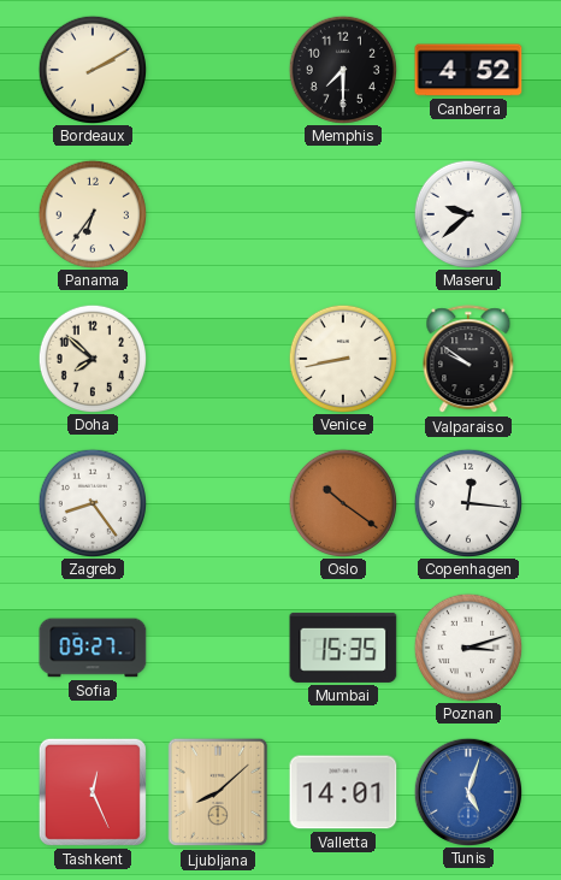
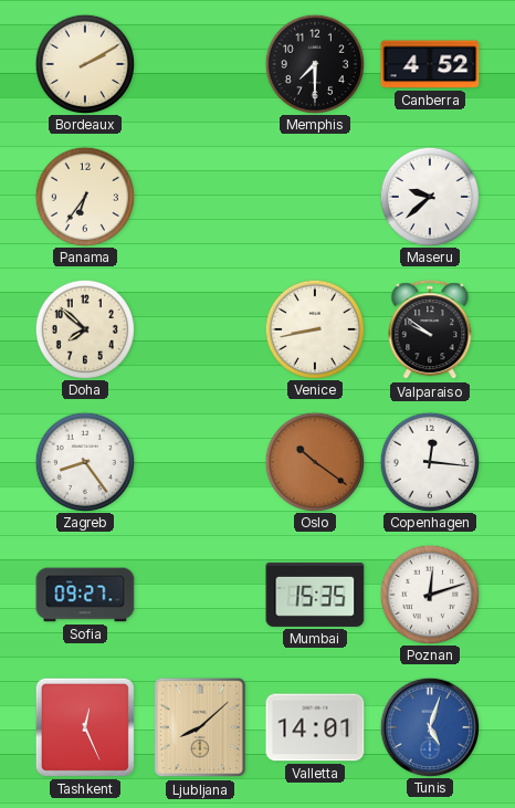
Poznan: 3:12 -> 12:12 (429, 594)
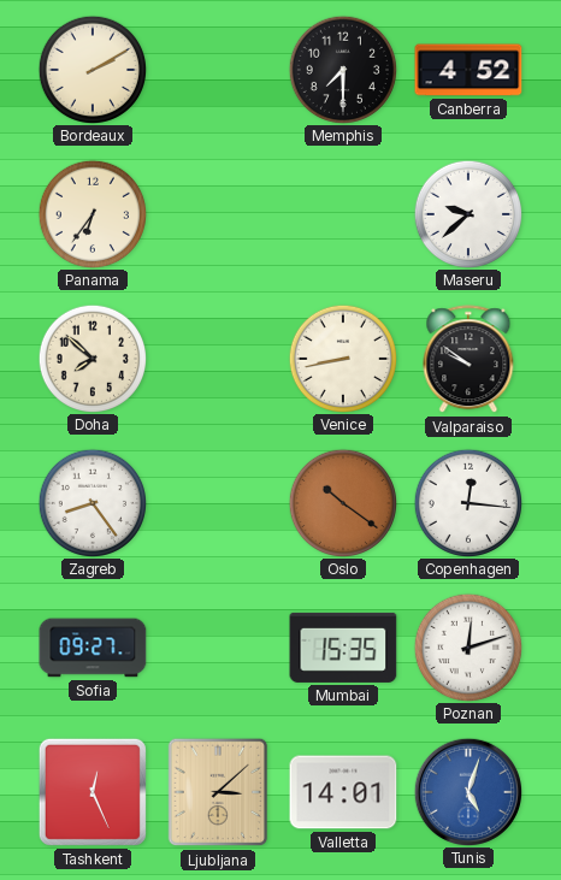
Ljubljana: 8:08 -> 3:08 (218, 792)
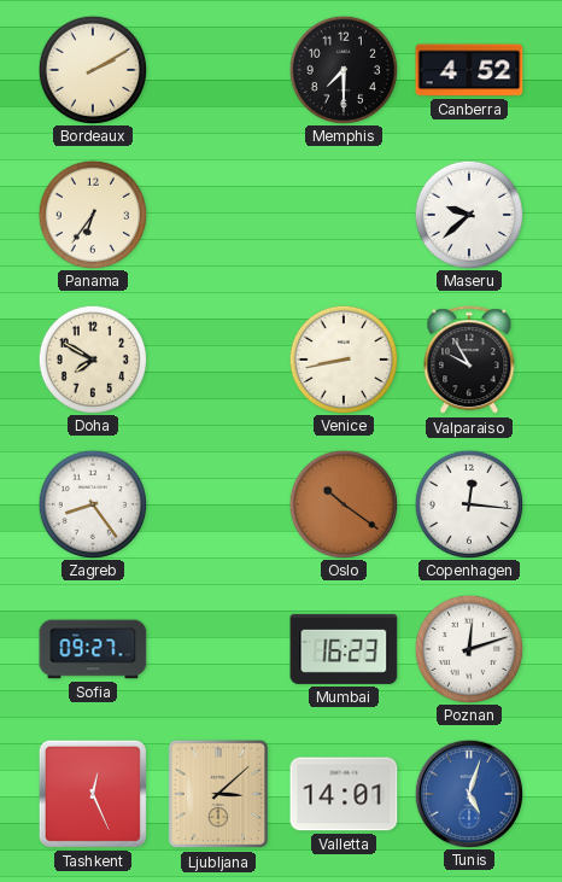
Doha: 7:52 -> 7:50 (92, 358)
Valparaiso: 9:51 -> 9:55 (469, 361)
Mumbai: 15:35 -> 16:23 (344, 649)
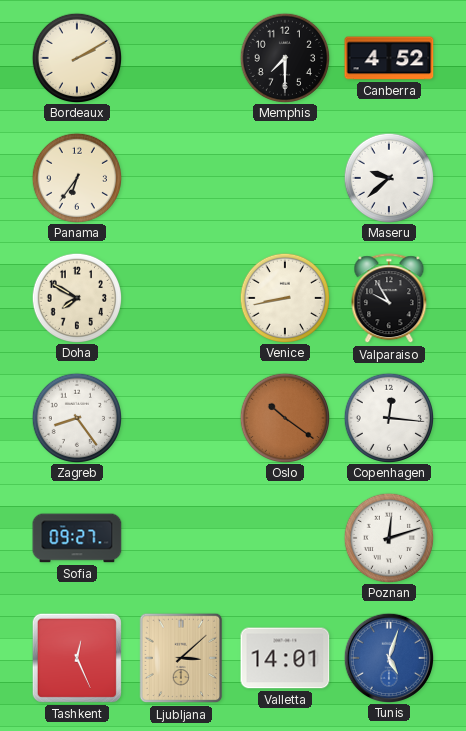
Mumbai: 16:23 -> none (344, 649)
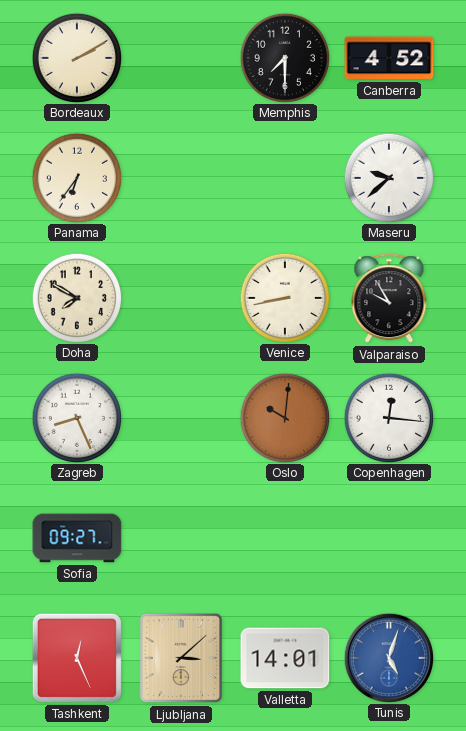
Zagreb: 8:24 -> 8:26 (76, 417)
Oslo: 10:21 -> 10:01 (284, 417)
Poznan: 12:12 -> none (388, 537)
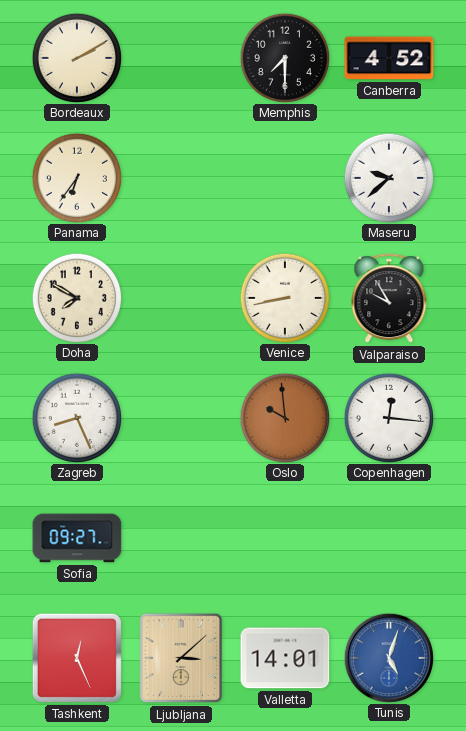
Oslo: 10:01 -> 9:59 (284, 417)
